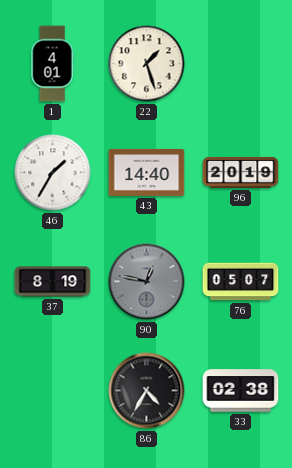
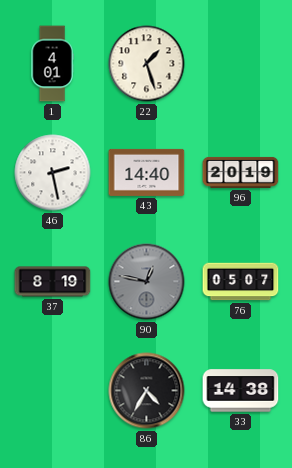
46: 1:35 -> 2:28 (53, 173)
33: 02:38 -> 14:38 (241, 391)
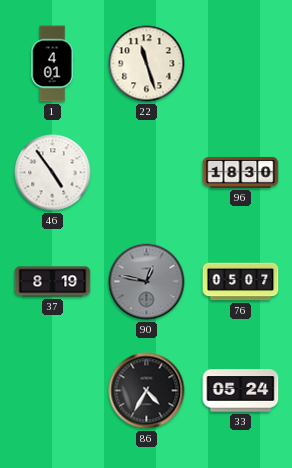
22: 1:27 -> 11:27 (147, 64)
46: 2:28 -> 4:54 (53, 173)
43: 14:40 -> none (147, 172)
96: 20:19 -> 18:30 (241, 172)
33: 14:38 -> 05:24 (241, 391)
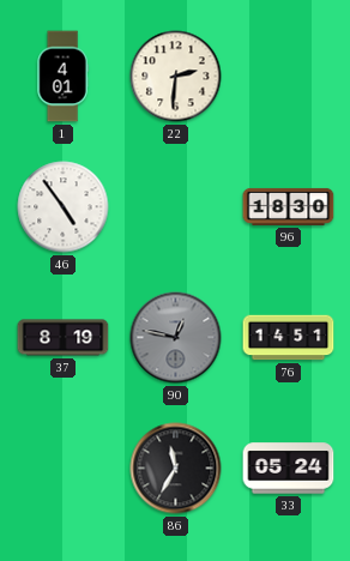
22: 11:27 -> 2:31 (176, 77)
76: 05:07 -> 14:51 (289, 338)
86: 4:35 -> 11:35 (176, 469)
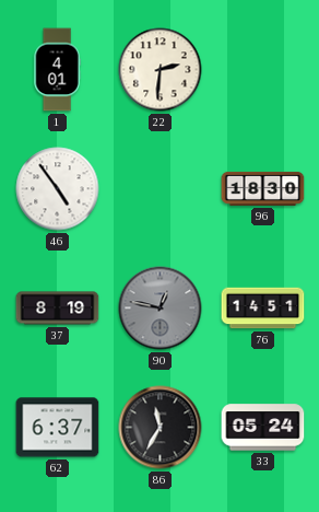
62: none -> 6:37 (58, 428)
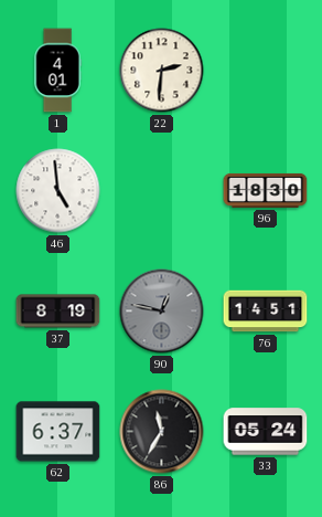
46: 4:54 -> 4:59 (58, 191)
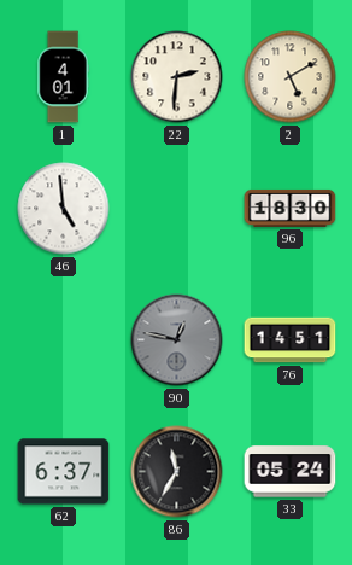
2: none -> 5:10 (291, 77)
37: 8:19 -> none (58, 312)
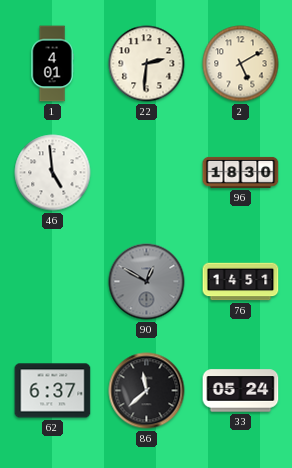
90: 12:47 -> 12:50 (147, 282)
86: 11:35 -> 11:38 (147, 391)
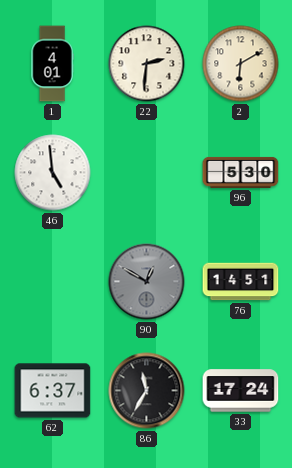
2: 5:10 -> 6:10 (241, 64)
96: 18:30 -> 5:30 (241, 172)
86: 11:38 -> 11:35 (147, 391)
33: 05:24 -> 17:24 (241, 391)
